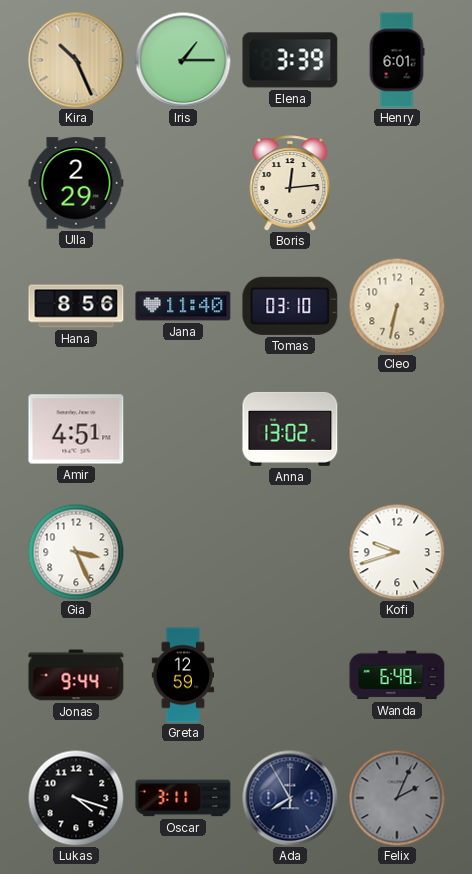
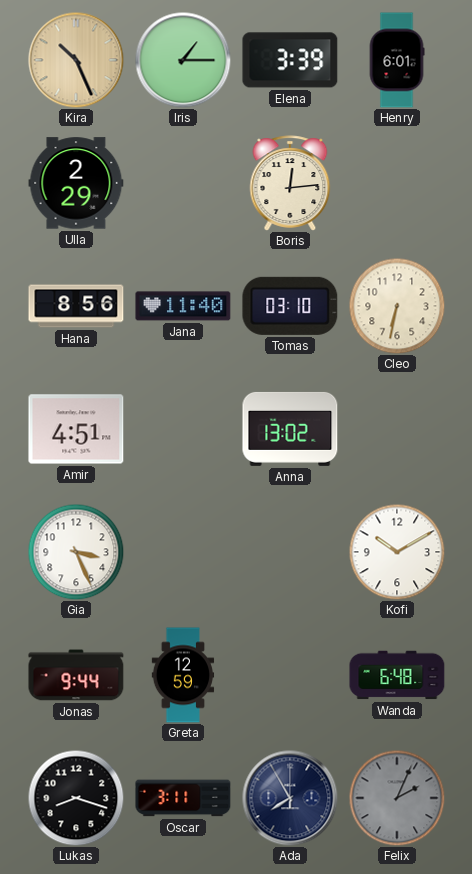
Kofi: 9:42 -> 10:10 (397, 552)
Lukas: 4:18 -> 8:18 (76, 798)
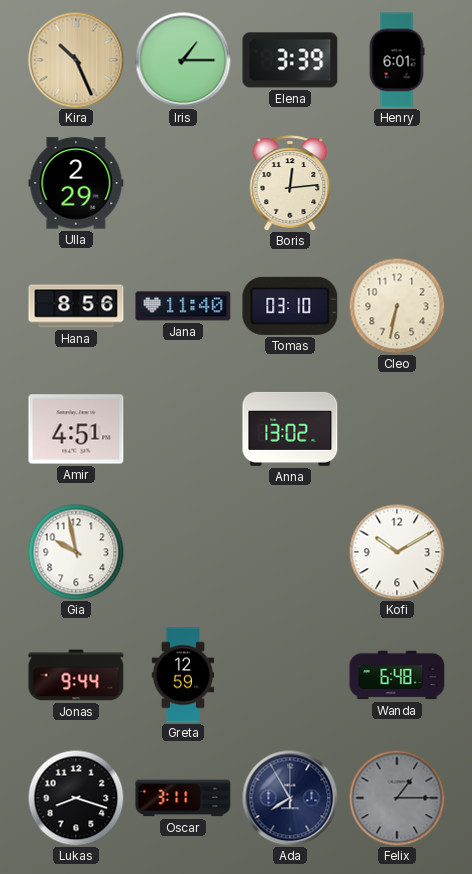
Gia: 3:26 -> 9:58 (76, 552)
Felix: 2:04 -> 1:15 (397, 798)
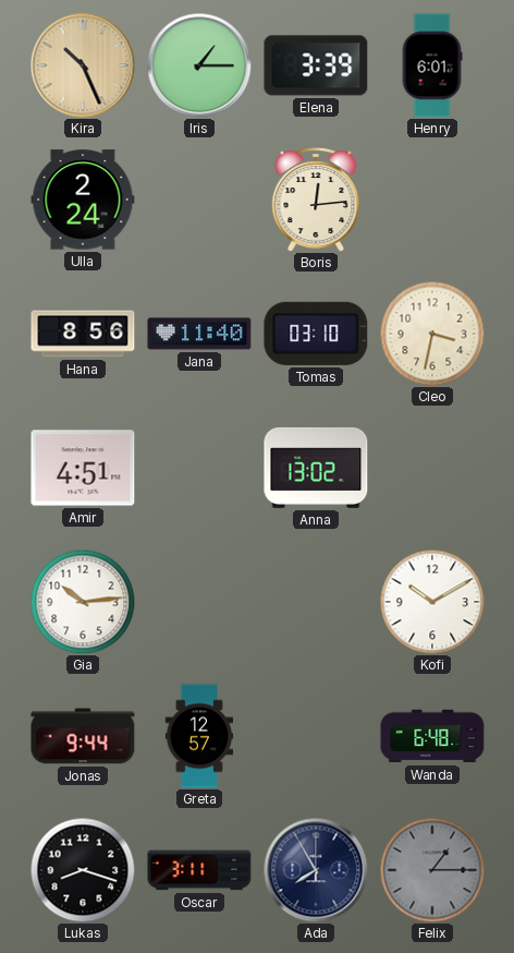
Ulla: 2:29 -> 2:24 (83, 200)
Cleo: 6:32 -> 3:32 (432, 334)
Gia: 9:58 -> 10:14 (83, 602)
Greta: 12:59 -> 12:57 (199, 736)
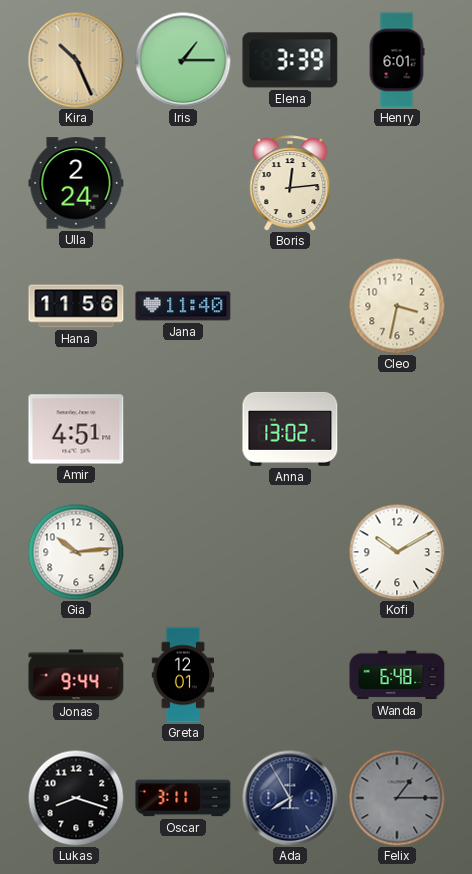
Hana: 8:56 -> 11:56 (76, 306)
Tomas: 03:10 -> none (316, 334)
Greta: 12:57 -> 12:01 (183, 675)
